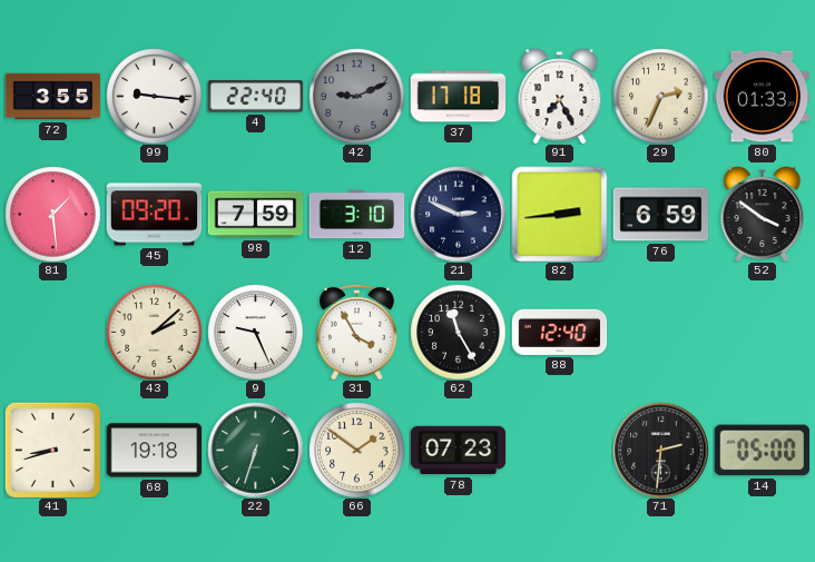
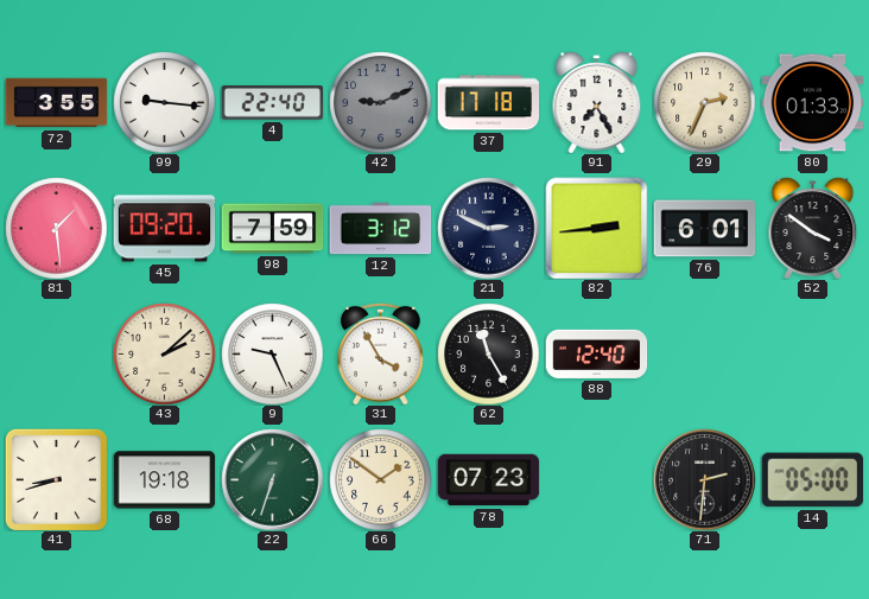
12: 3:10 -> 3:12 (380, 229)
76: 6:59 -> 6:01 (704, 229)
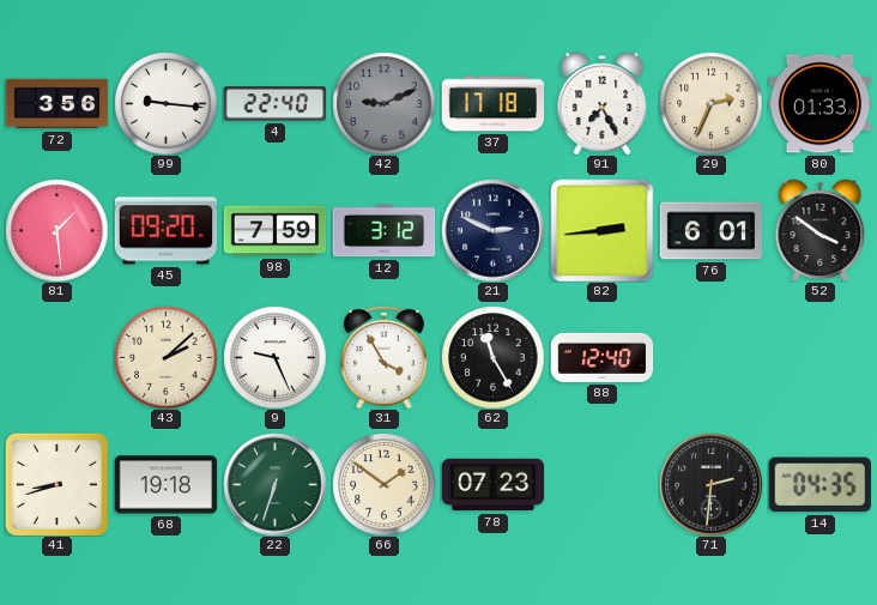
72: 3:55 -> 3:56 (56, 104)
14: 05:00 -> 04:35 (819, 485)
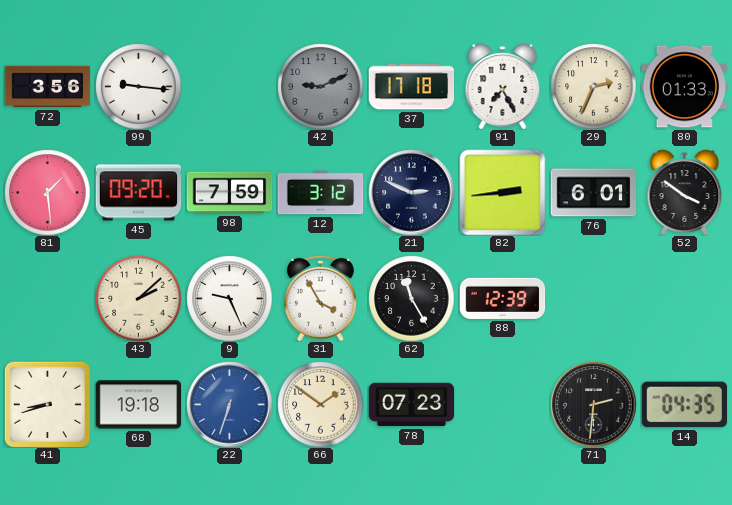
4: 22:40 -> none (274, 104)
88: 12:40 -> 12:39 (502, 298)
22 dial: green -> blue (229, 404)
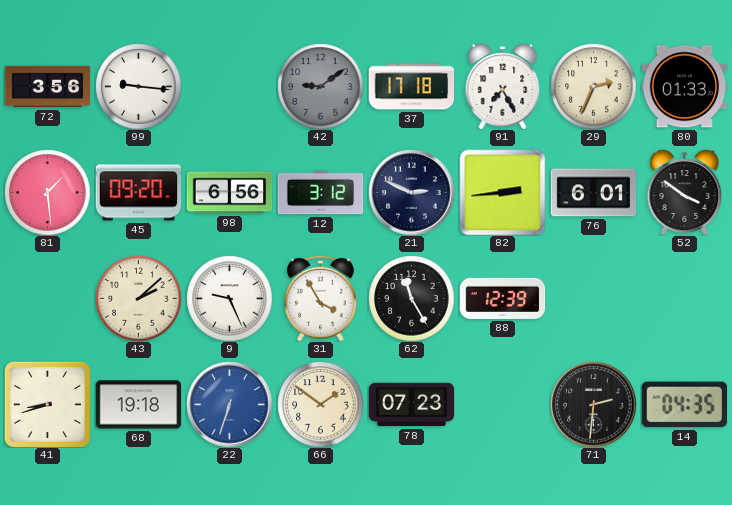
42: 9:11 -> 9:09 (320, 86)
98: 7:59 -> 6:56 (229, 193)
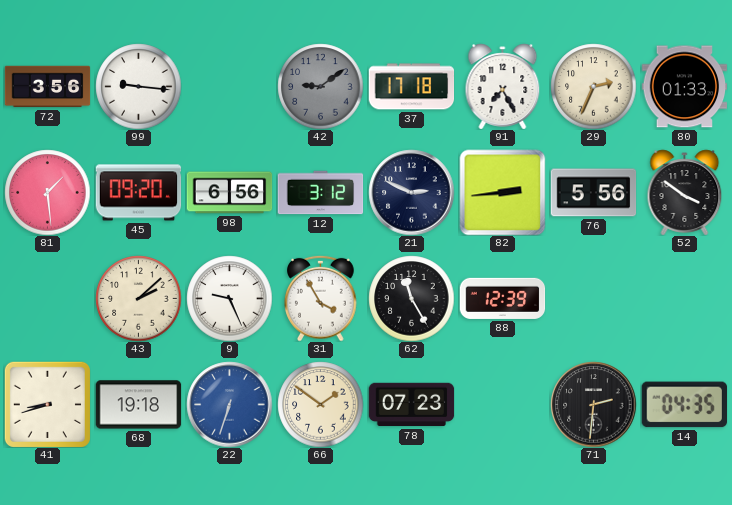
76: 6:01 -> 5:56 (593, 193)
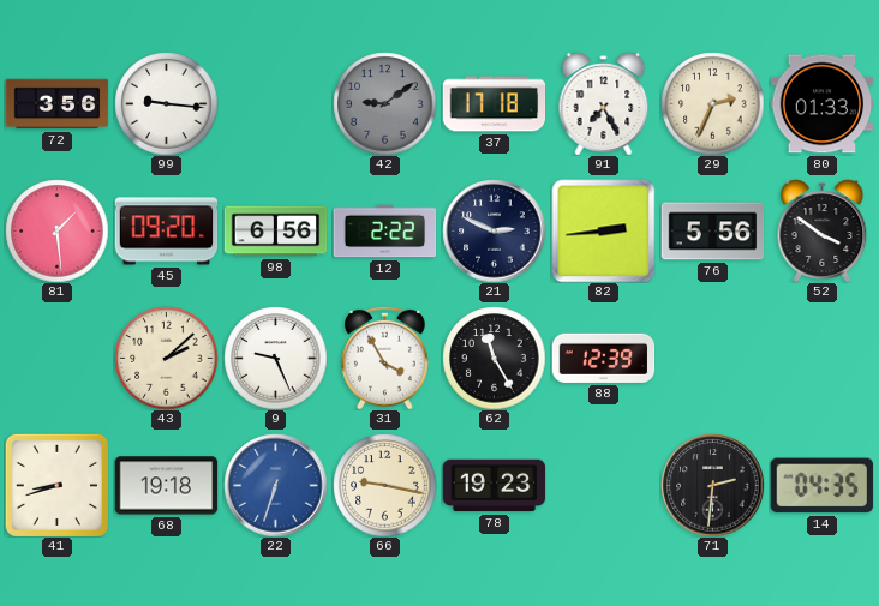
12: 3:12 -> 2:22 (384, 232)
66: 1:51 -> 9:17 (384, 485)
78: 07:23 -> 19:23 (494, 486)
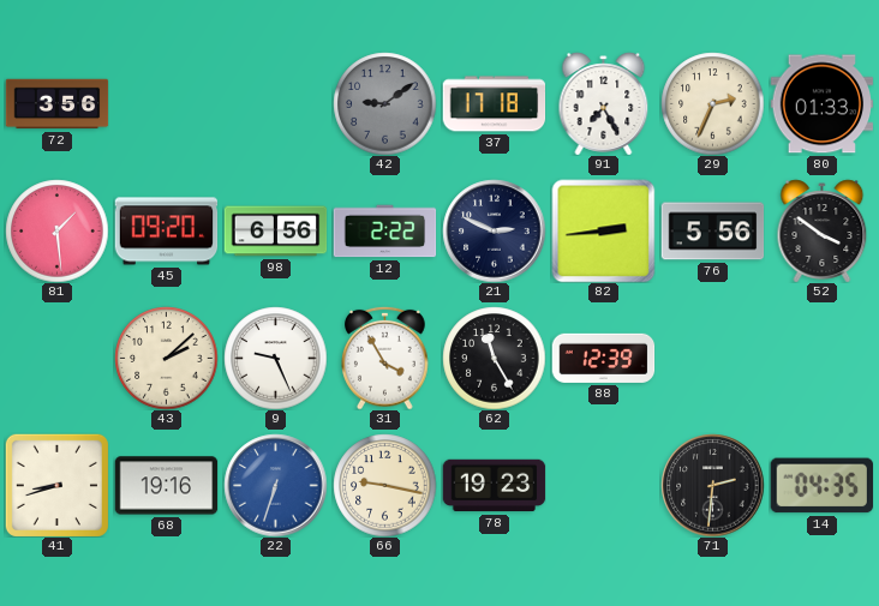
99: 9:16 -> none (166, 103)
68: 19:18 -> 19:16 (166, 486)
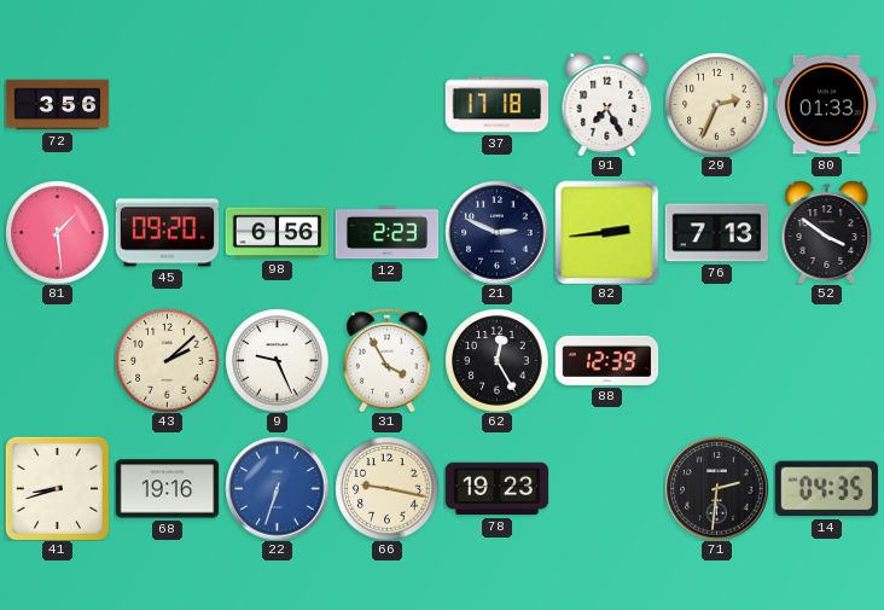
42: 9:09 -> none (384, 103)
12: 2:22 -> 2:23 (386, 233)
76: 5:56 -> 7:13 (716, 233)
62: 11:25 -> 12:25 (496, 360)
